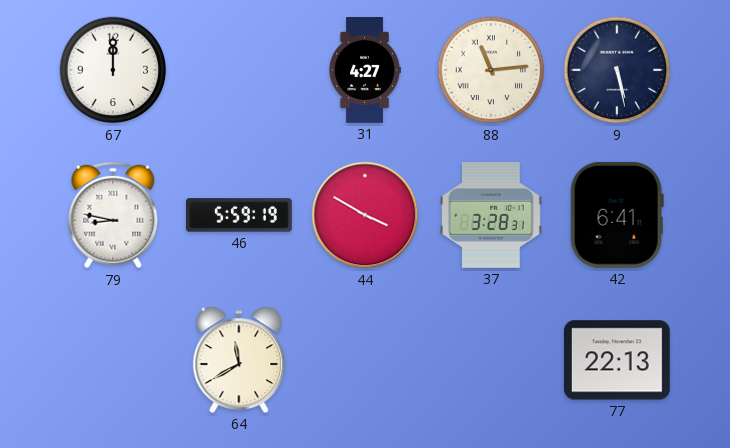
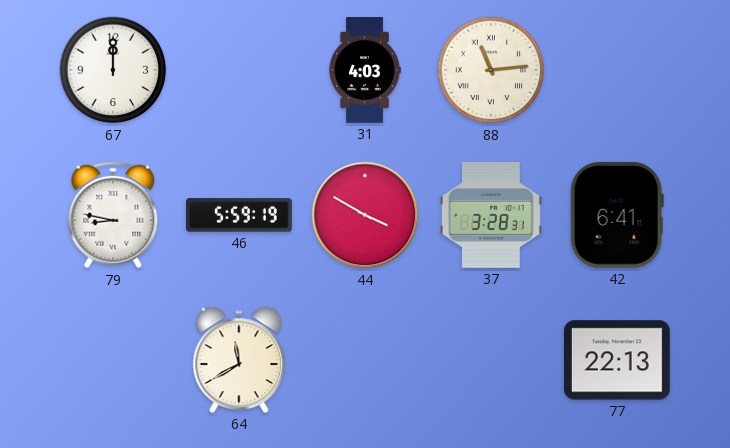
31: 4:27 -> 4:03 (365, 70)
9: 5:28 -> none (617, 70)
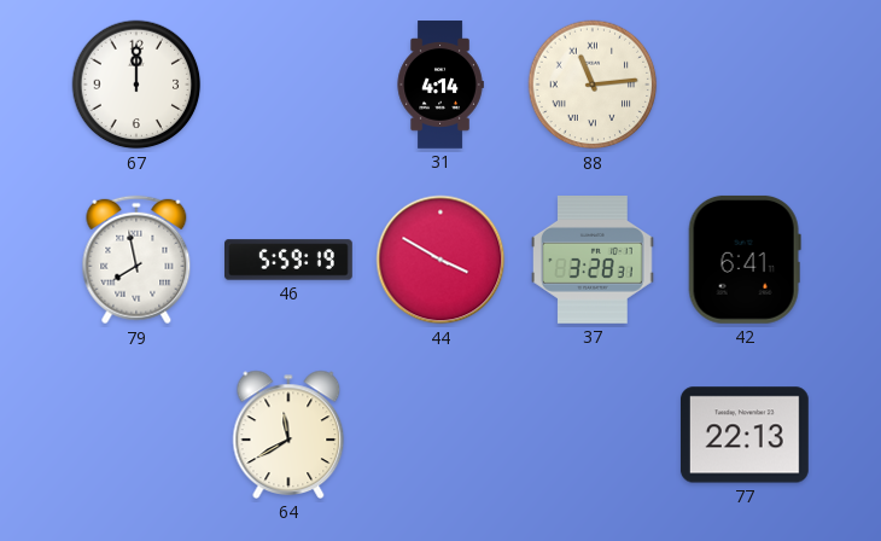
31: 4:03 -> 4:14 (440, 85)
79: 8:47 -> 7:58 (136, 260)
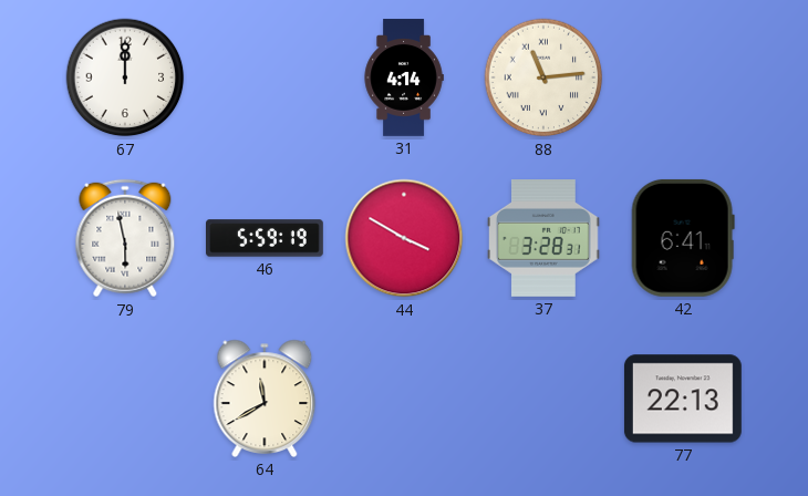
79: 7:58 -> 5:58 (125, 238)
